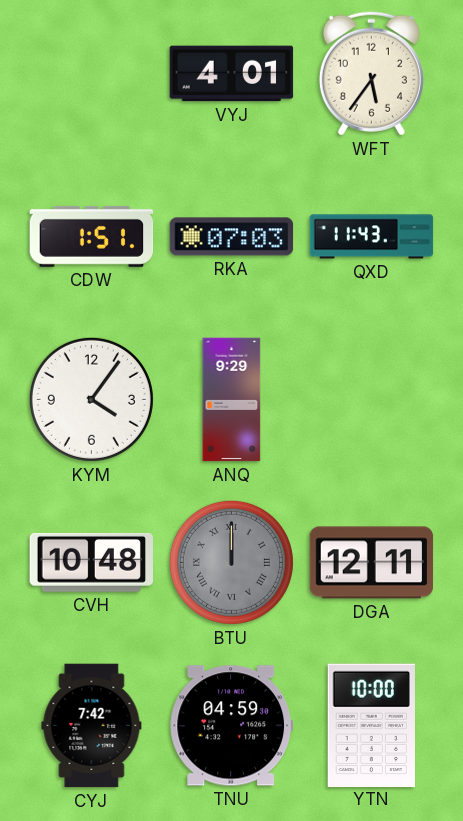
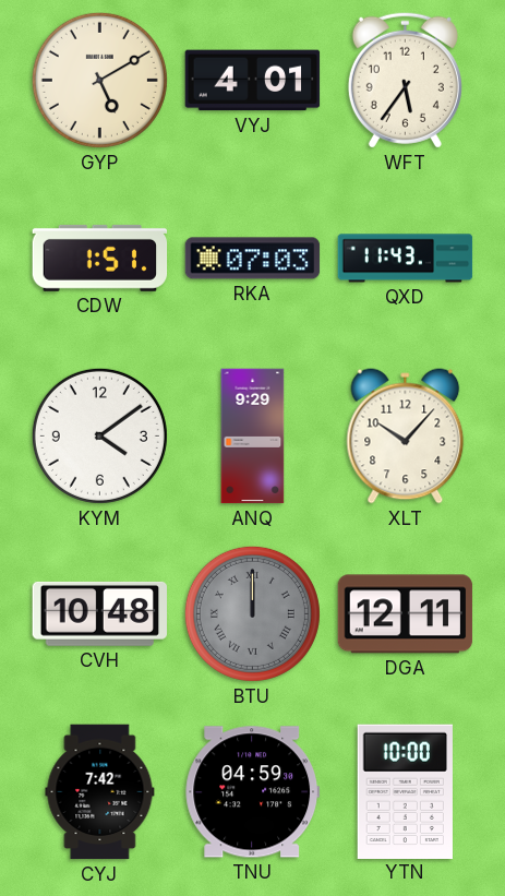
GYP: none -> 5:10 (99, 80)
KYM: 4:06 -> 4:09 (99, 435)
XLT: none -> 10:07 (406, 437)
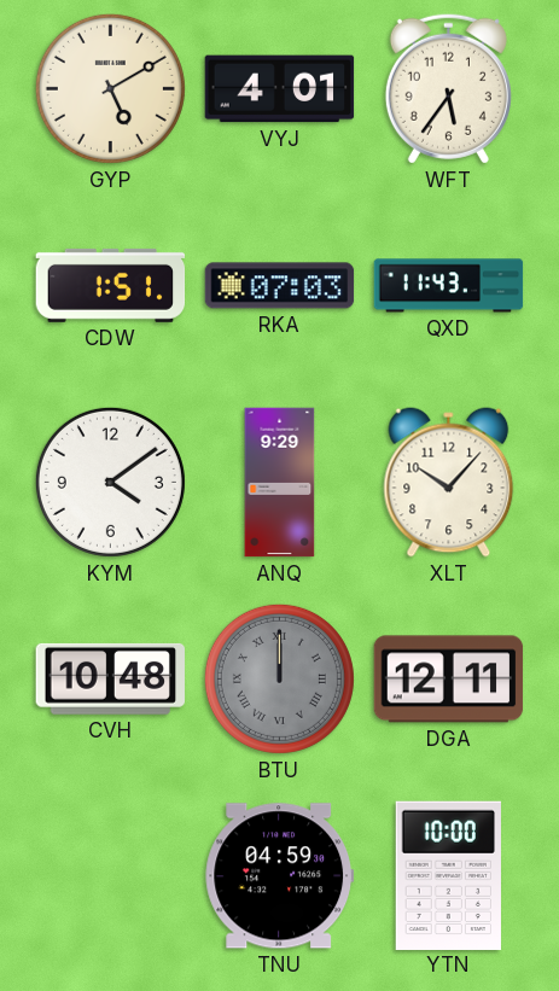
CYJ: 7:42 -> none (100, 792)
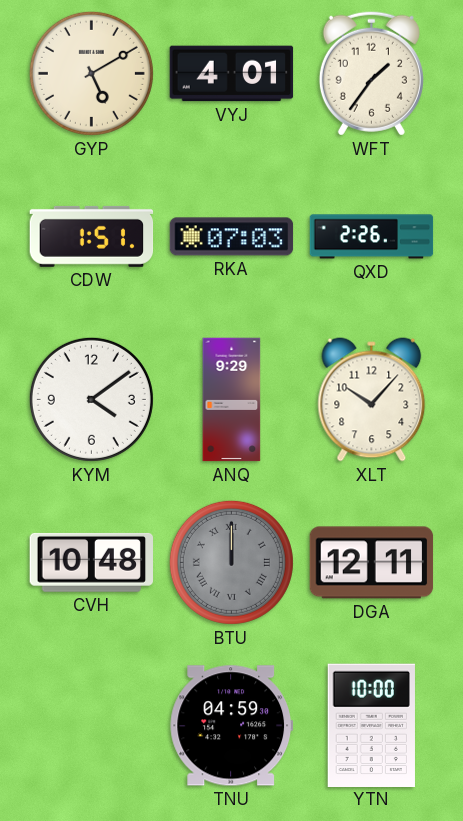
WFT: 5:36 -> 1:36 (371, 73)
QXD: 11:43 -> 2:26 (372, 237)
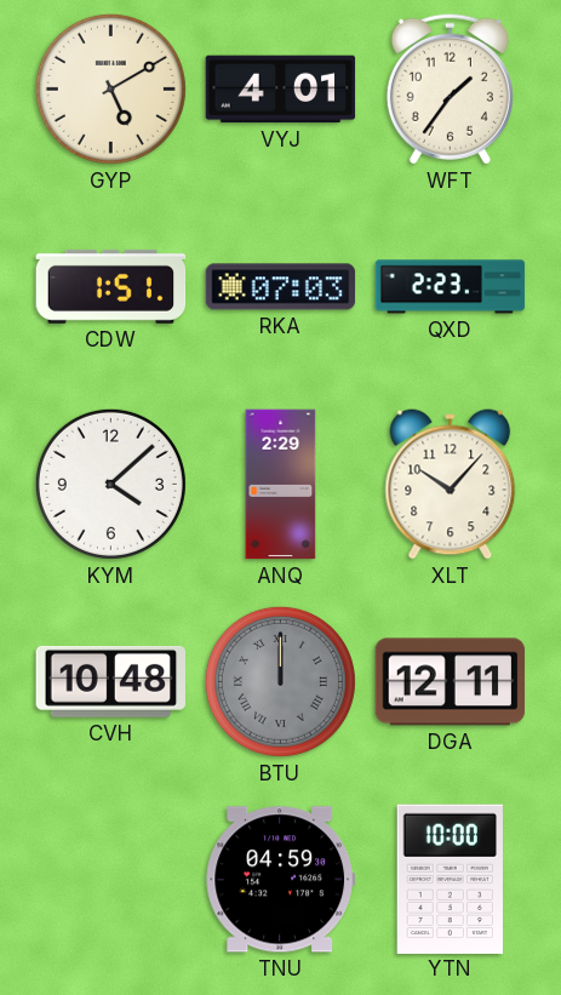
QXD: 2:26 -> 2:23 (451, 287)
KYM: 4:09 -> 4:08 (110, 484)
ANQ: 9:29 -> 2:29 (281, 485)
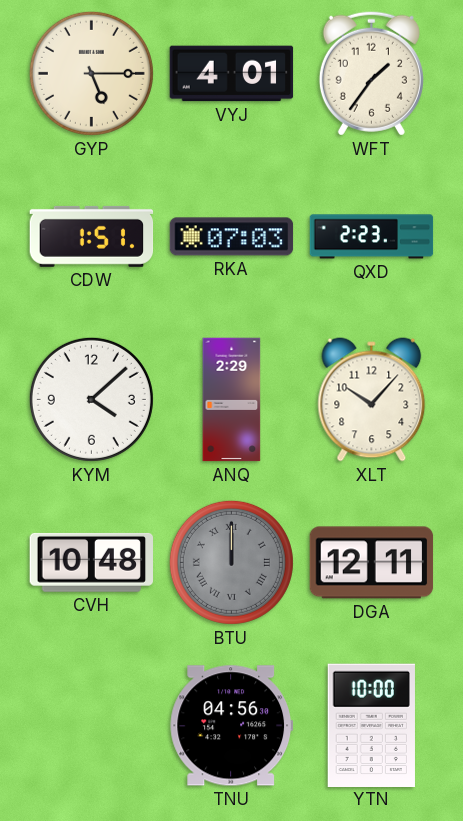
GYP: 5:10 -> 5:15 (91, 73)
TNU: 04:59 -> 04:56 (232, 726)
